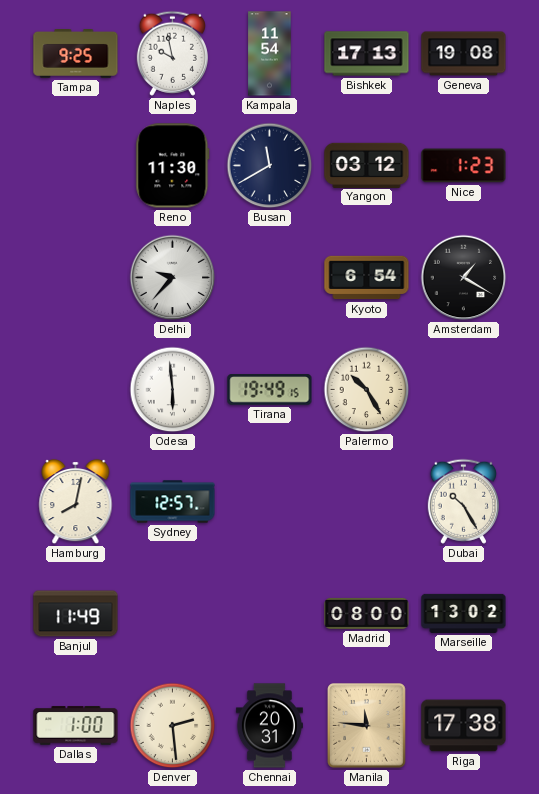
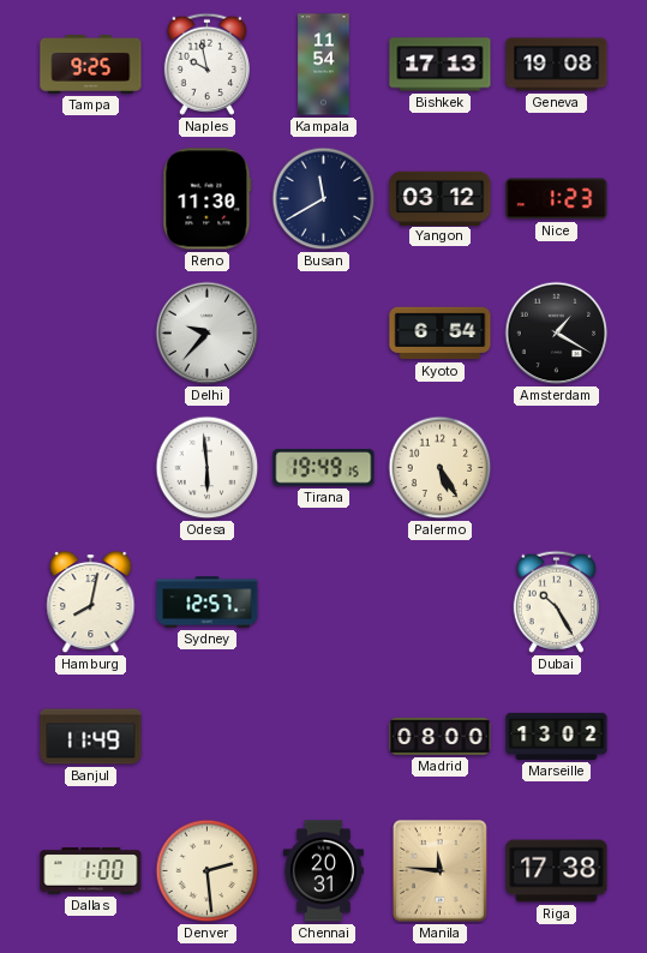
Palermo: 10:25 -> 5:25 (441, 468)
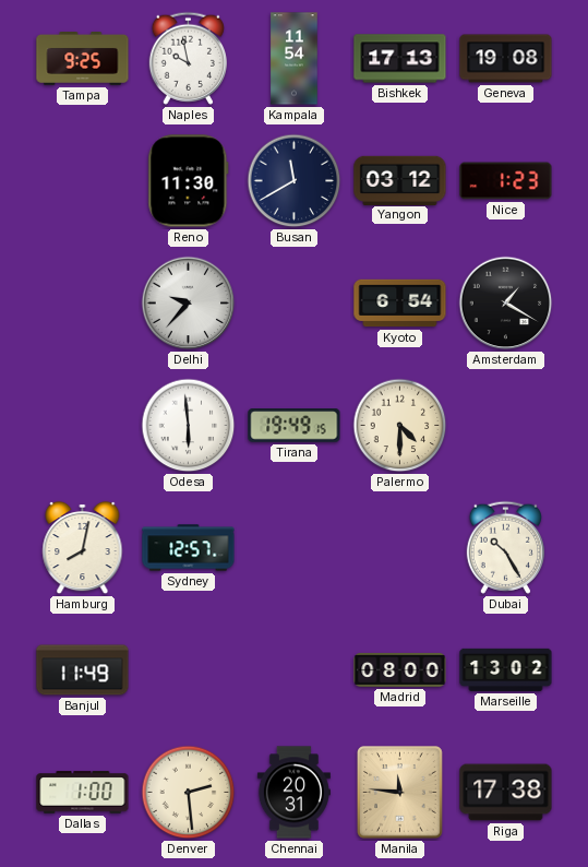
Palermo: 5:25 -> 4:30 (400, 426)
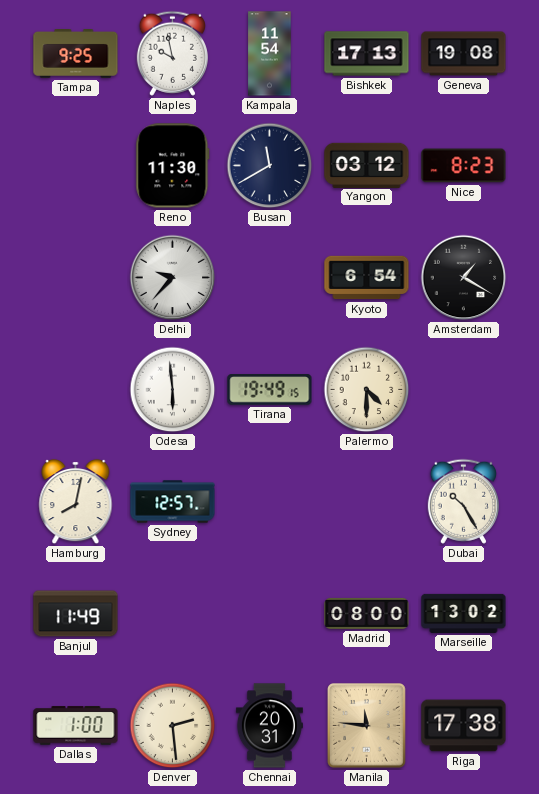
Nice: 1:23 -> 8:23 (464, 166)
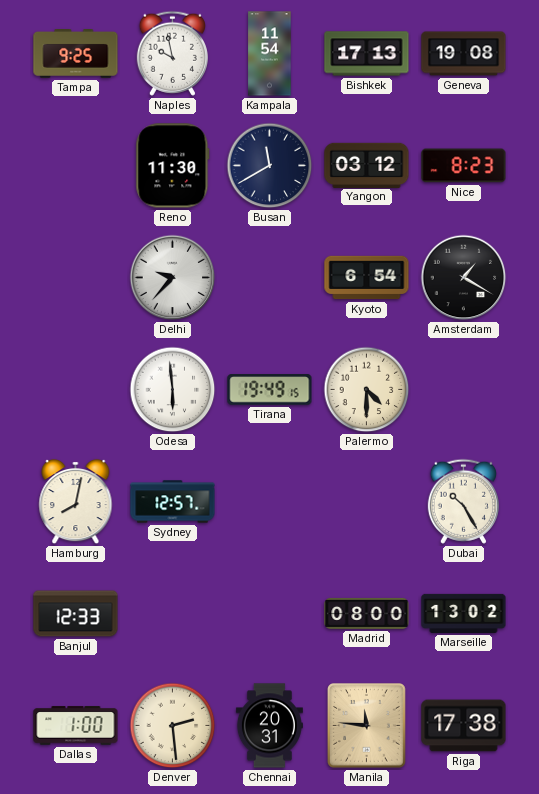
Banjul: 11:49 -> 12:33 (76, 614)
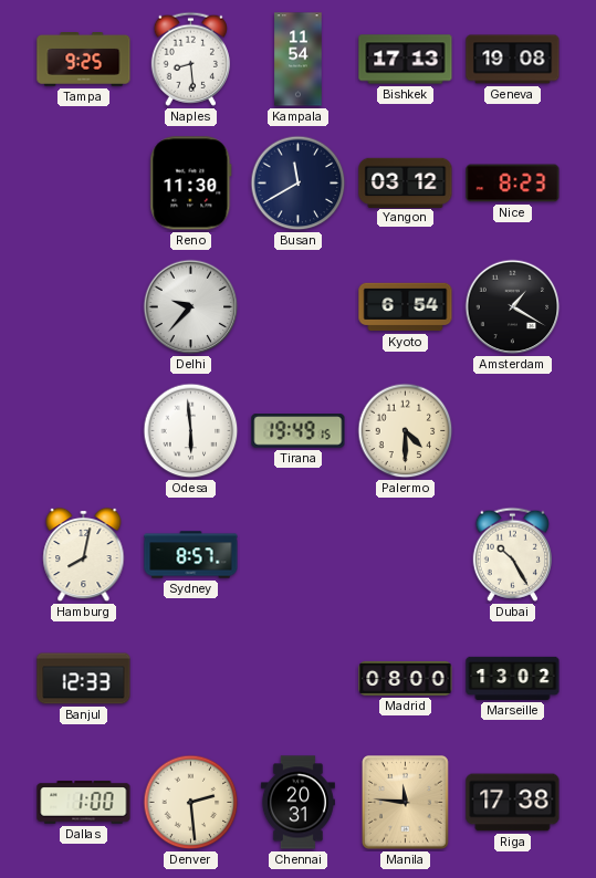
Naples: 9:58 -> 8:29 (190, 59)
Sydney: 12:57 -> 8:57 (191, 555)
